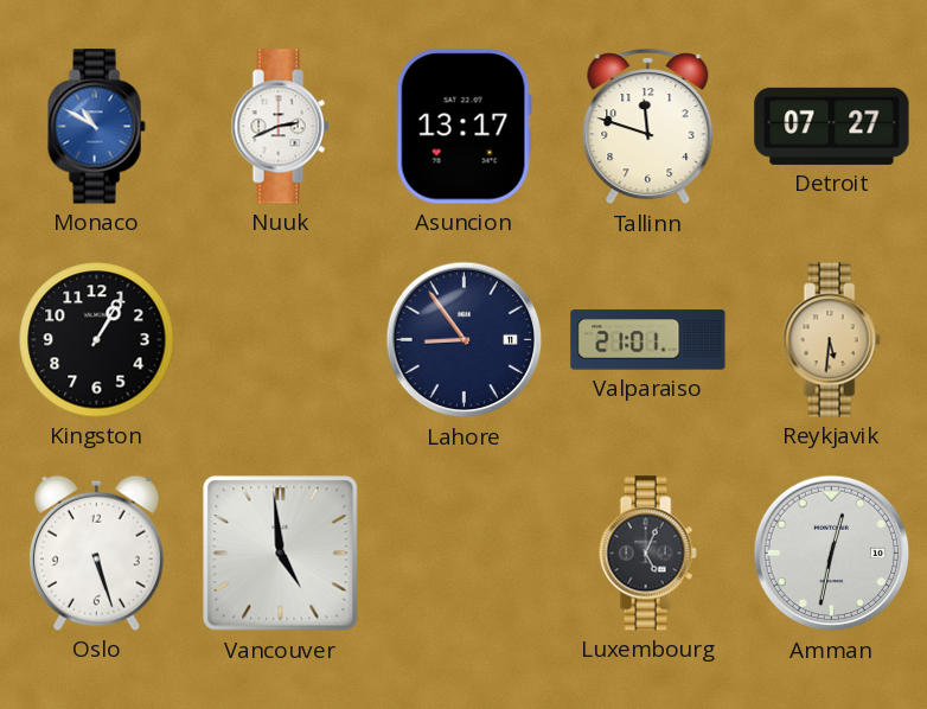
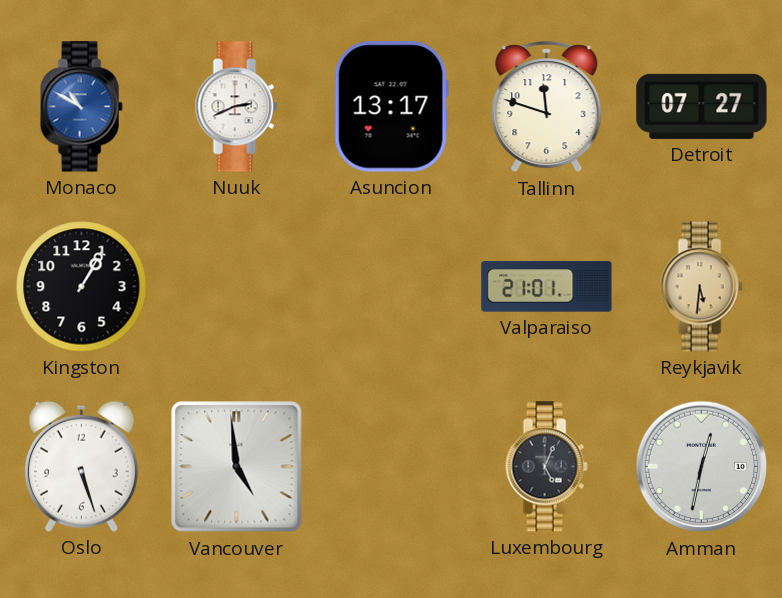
Lahore: 8:54 -> none (465, 340)
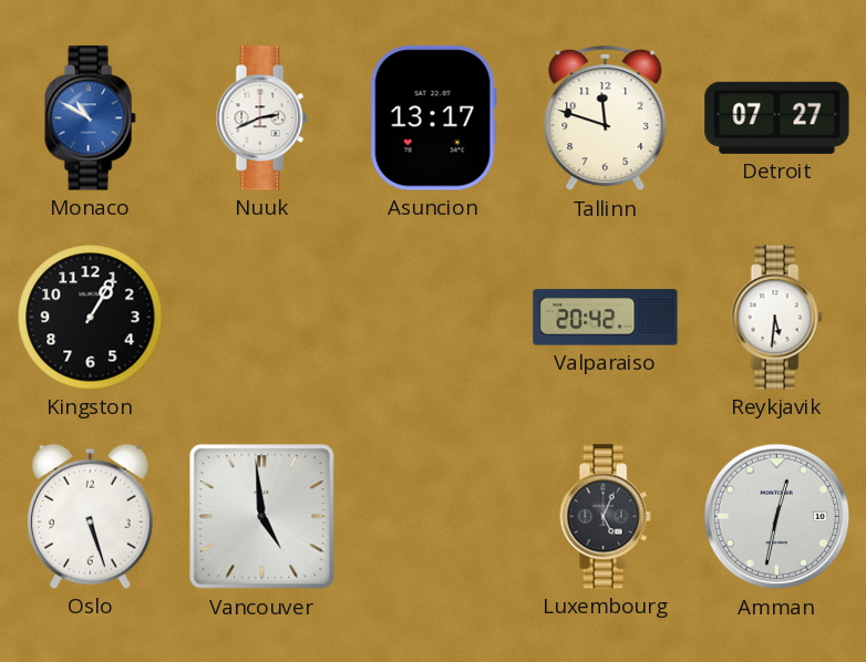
Valparaiso: 21:01 -> 20:42 (606, 318)
Reykjavik dial: champagne -> white (776, 318)
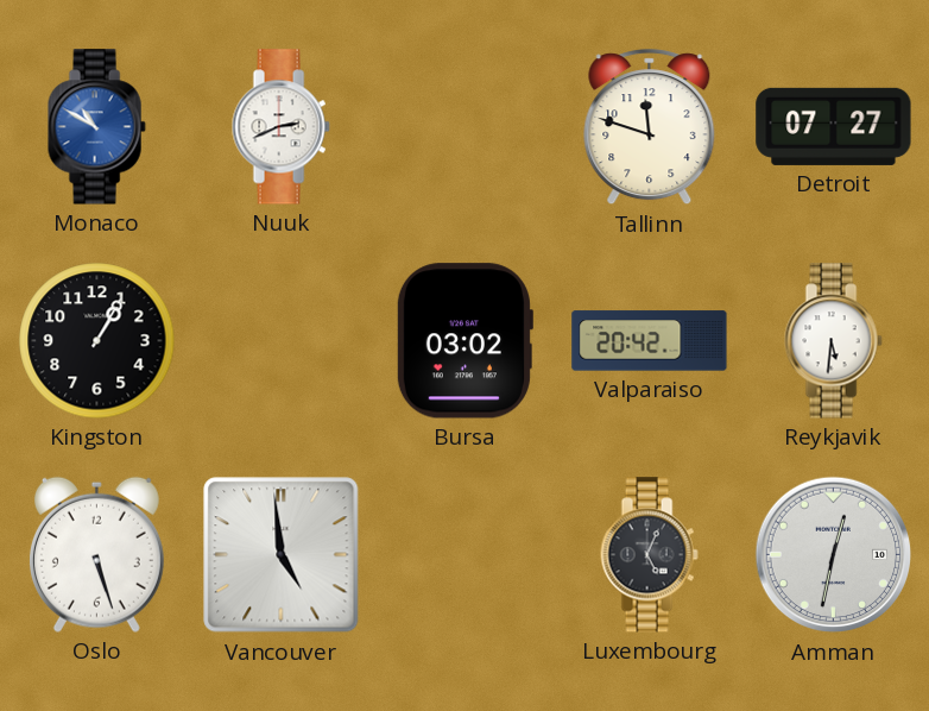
Asuncion: 13:17 -> none (433, 118)
Bursa: none -> 03:02 (464, 341)
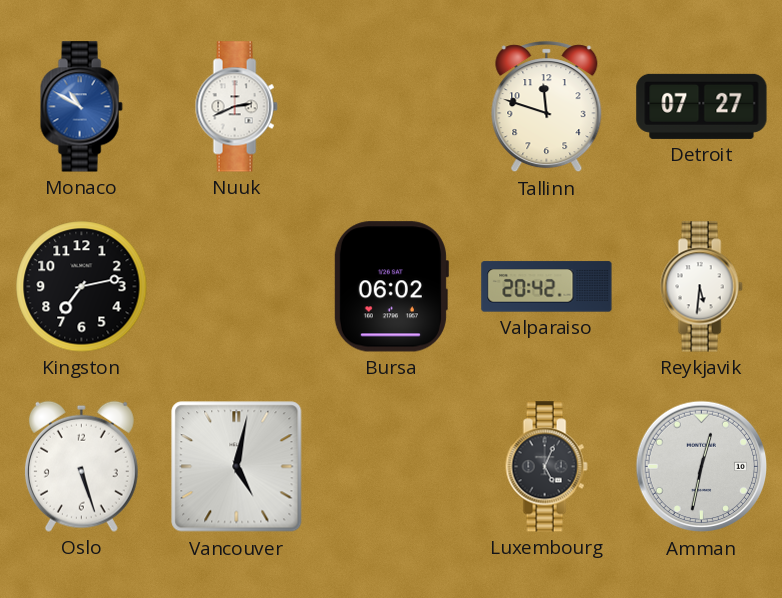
Kingston: 1:05 -> 7:13 (82, 287)
Bursa: 03:02 -> 06:02 (391, 287)
Vancouver: 4:59 -> 5:02 (237, 467)
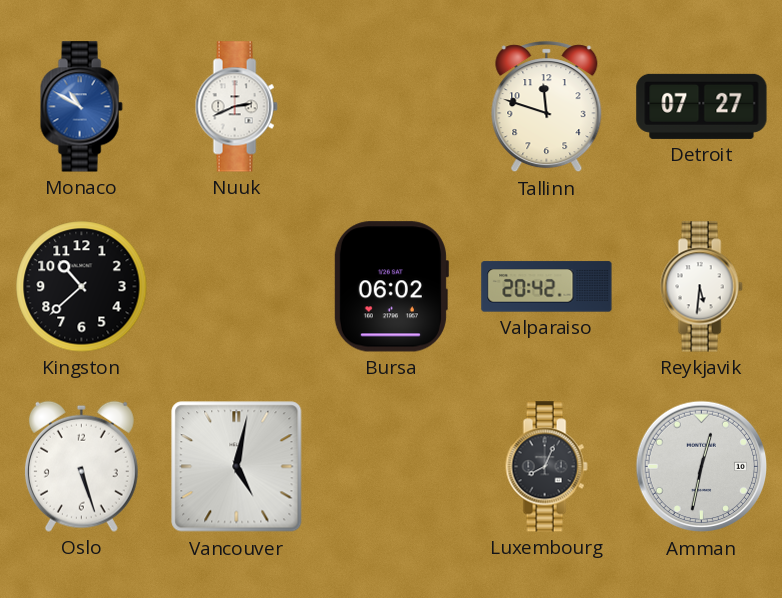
Kingston: 7:13 -> 10:38 (82, 287)
Luxembourg: 5:04 -> 8:04 (546, 467)
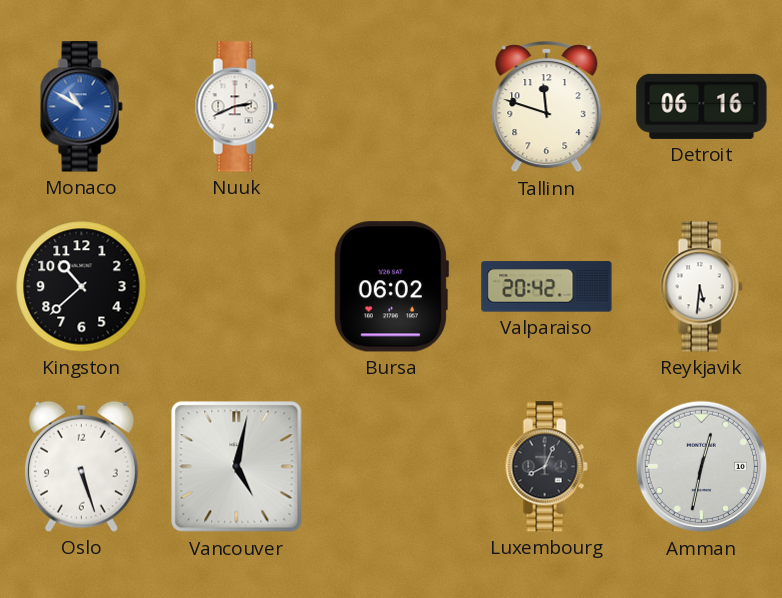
Detroit: 07:27 -> 06:16 (702, 106)
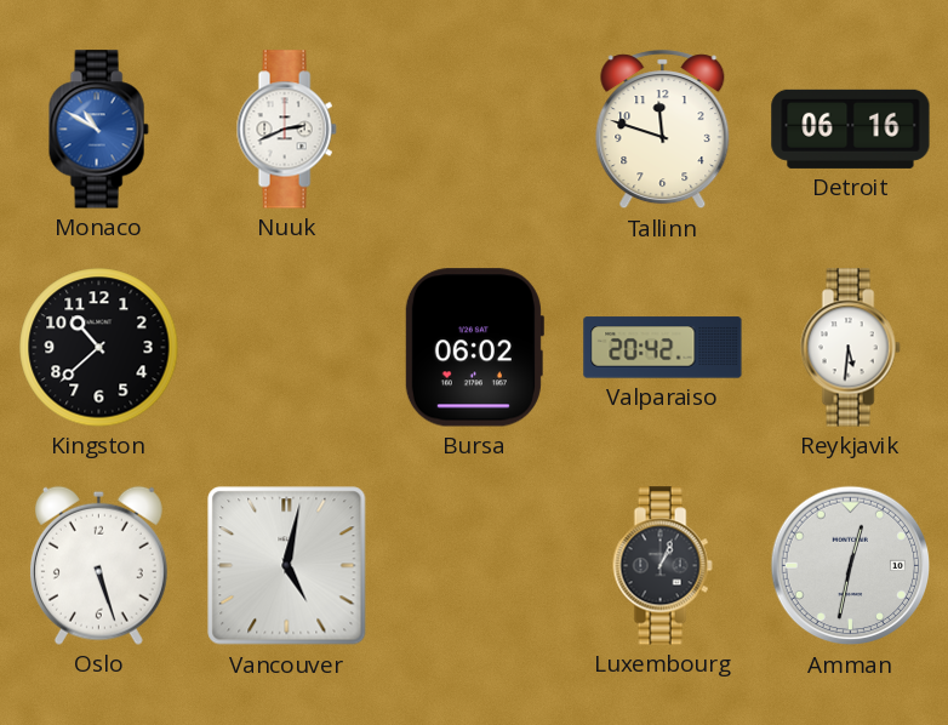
Luxembourg: 8:04 -> 1:04 (662, 566)
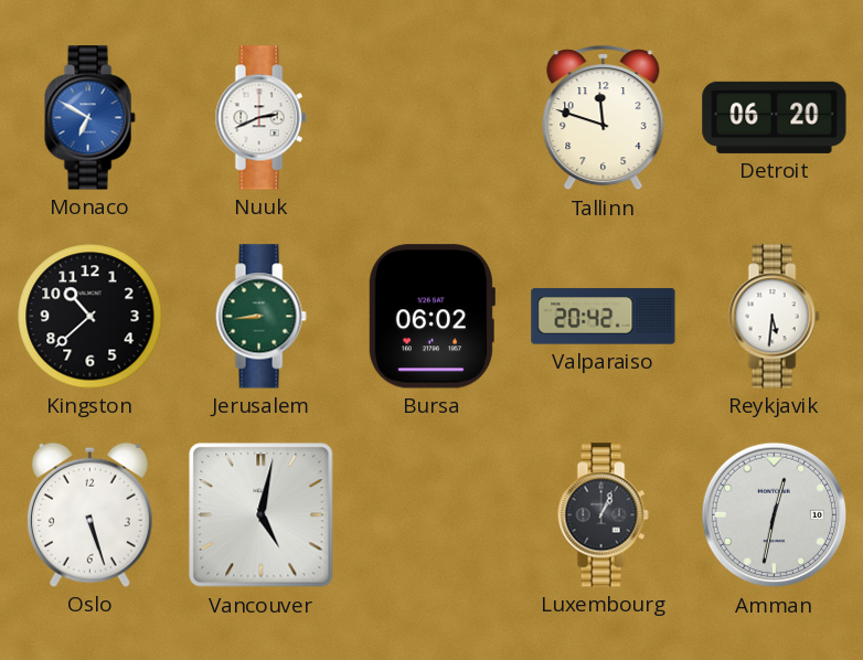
Monaco: 10:50 -> 6:50 (89, 118)
Detroit: 06:16 -> 06:20 (775, 117)
Jerusalem: none -> 8:44 (260, 317)
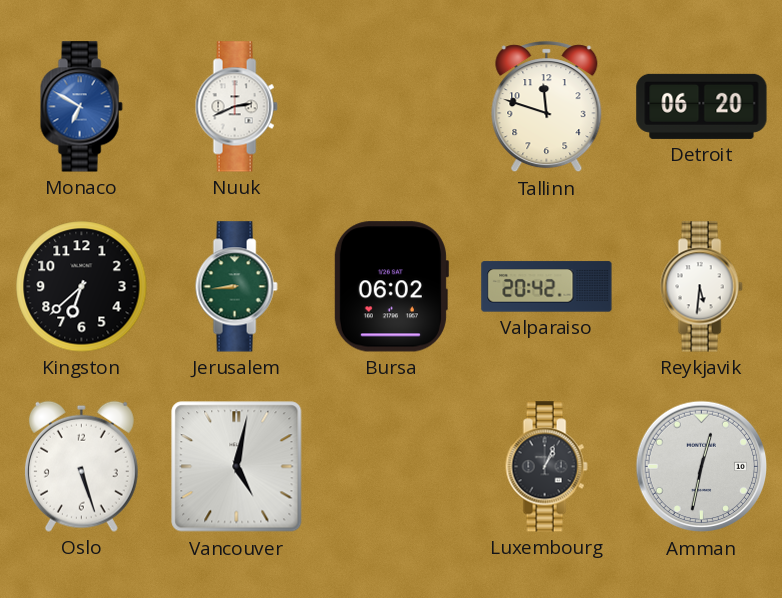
Kingston: 10:38 -> 6:38 (82, 287)
